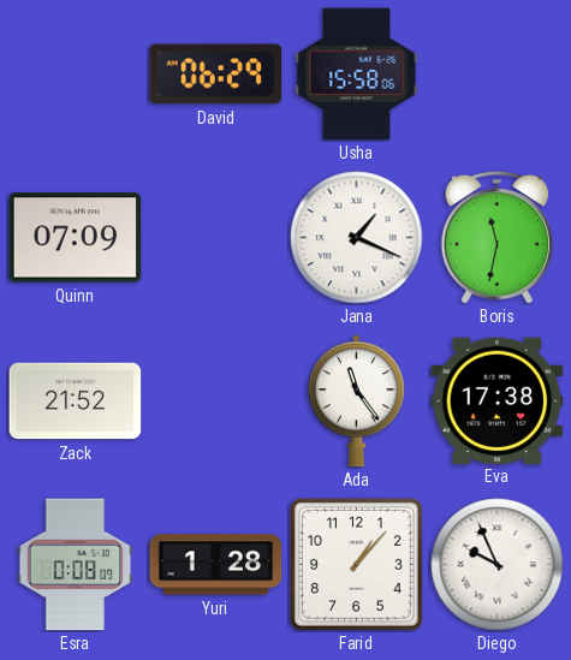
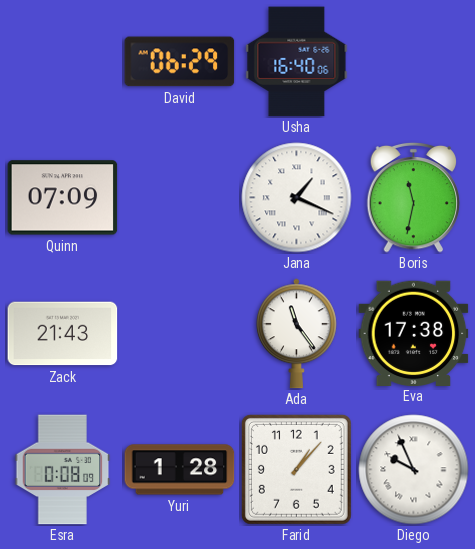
Usha: 15:58 -> 16:40 (297, 62)
Zack: 21:52 -> 21:43 (63, 334)
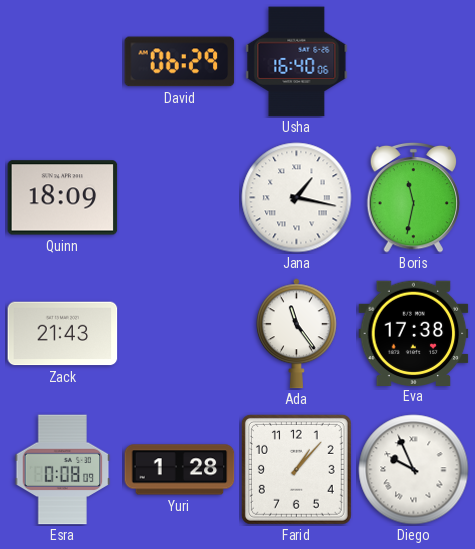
Quinn: 07:09 -> 18:09 (63, 198)
Jana: 1:19 -> 1:17 (297, 198)
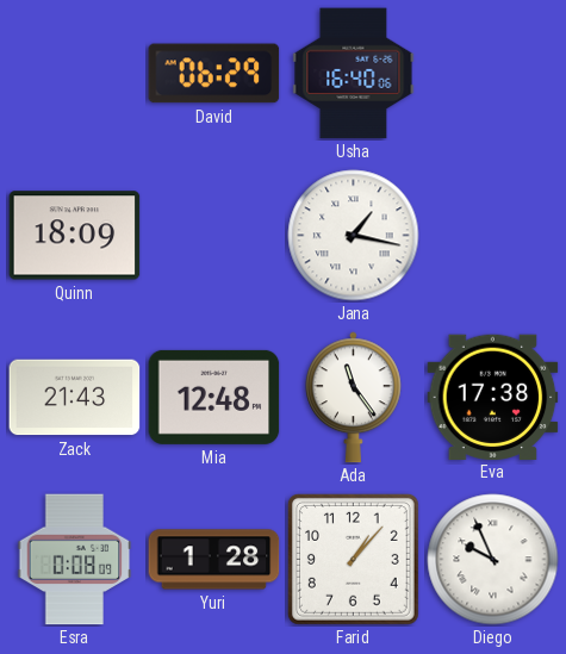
Boris: 11:32 -> none (414, 197)
Mia: none -> 12:48 (214, 397)
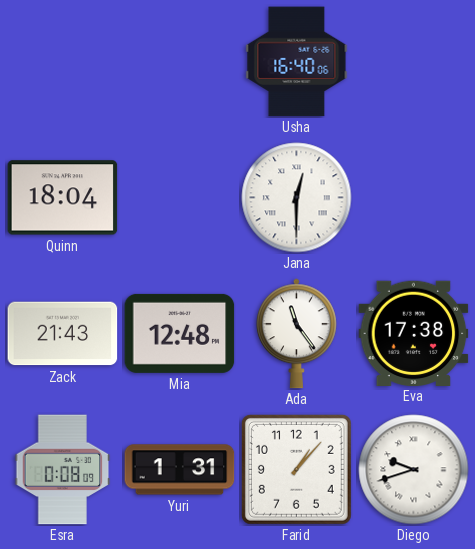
David: 06:29 -> none (214, 74)
Quinn: 18:09 -> 18:04 (63, 198)
Jana: 1:17 -> 12:30 (297, 198)
Yuri: 1:28 -> 1:31 (180, 470)
Diego: 9:56 -> 9:42 (414, 470)
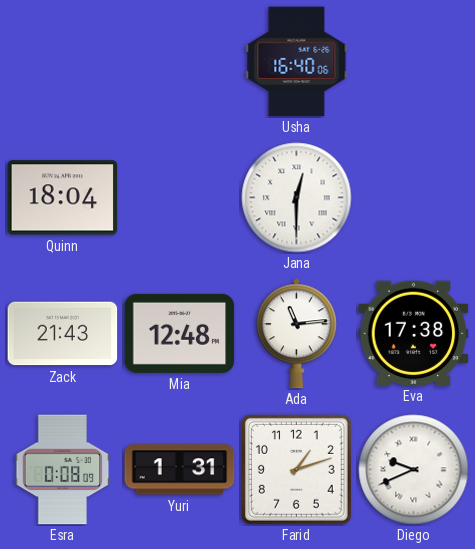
Ada: 11:24 -> 11:14 (296, 334)
Farid: 1:07 -> 1:12 (296, 469)
Diego: 9:42 -> 9:41 (414, 470)
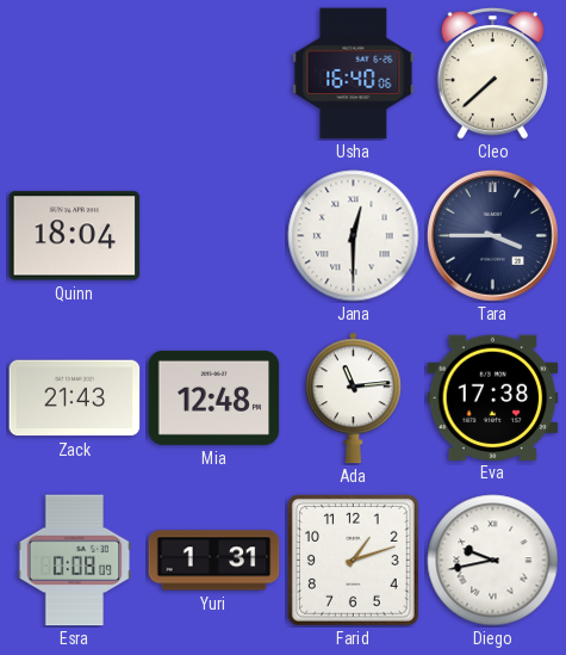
Cleo: none -> 7:38 (493, 73)
Tara: none -> 3:45 (493, 236)
Diego: 9:41 -> 9:43 (493, 561)
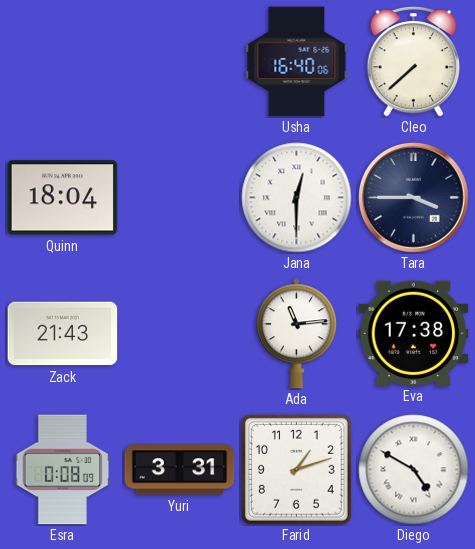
Mia: 12:48 -> none (214, 397)
Yuri: 1:31 -> 3:31 (180, 470)
Diego: 9:43 -> 4:50 (414, 470)
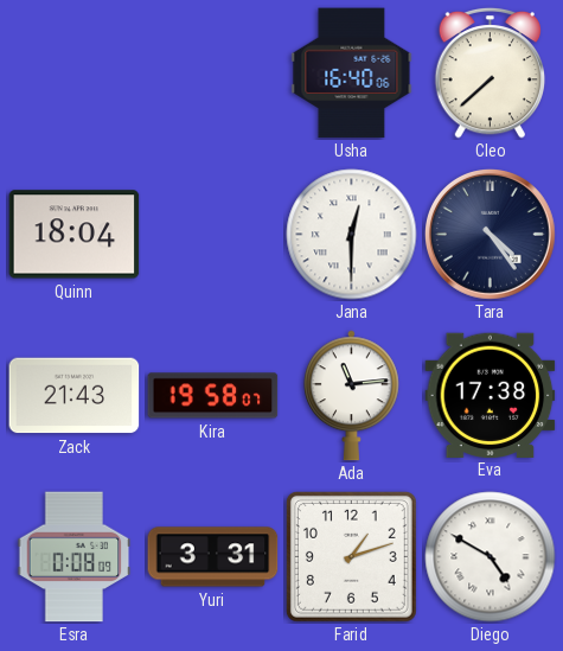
Tara: 3:45 -> 4:24 (491, 235)
Kira: none -> 19:58 (213, 396)
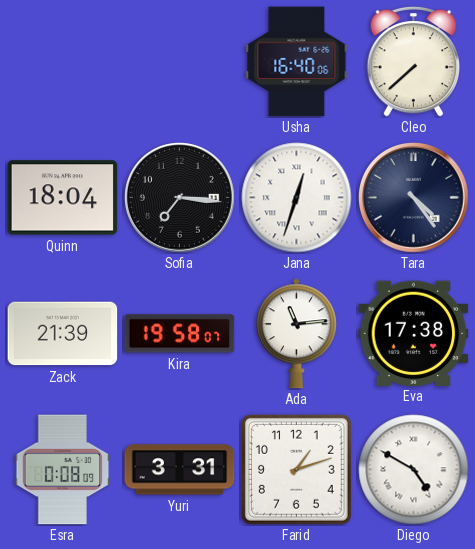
Sofia: none -> 7:16 (180, 198)
Jana: 12:30 -> 12:33 (297, 198)
Zack: 21:43 -> 21:39 (63, 334)
